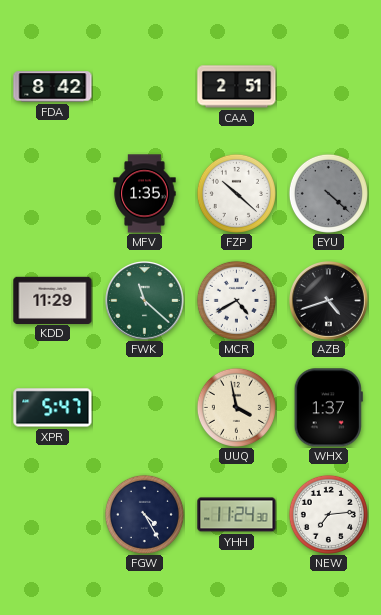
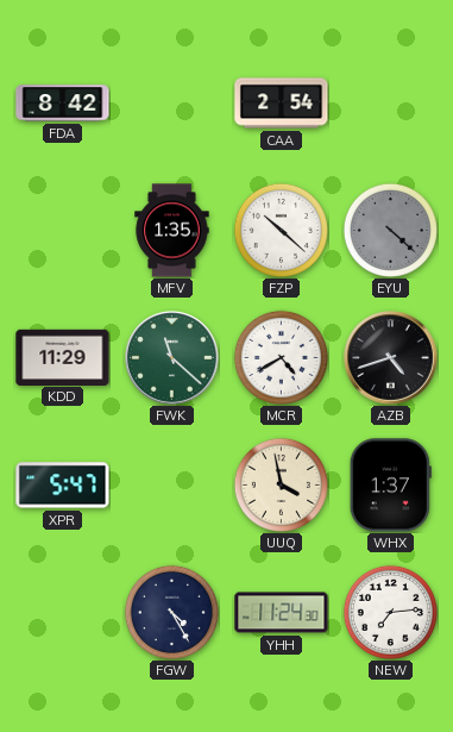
CAA: 2:51 -> 2:54 (282, 104)
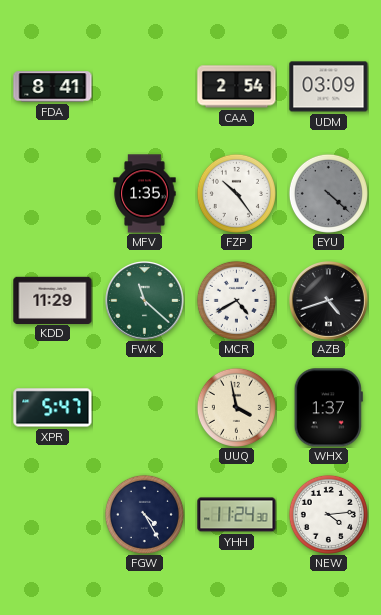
FDA: 8:42 -> 8:41 (53, 87)
UDM: none -> 03:09 (329, 87)
FZP: 10:22 -> 10:24 (236, 193)
NEW: 7:14 -> 4:14 (328, 514)
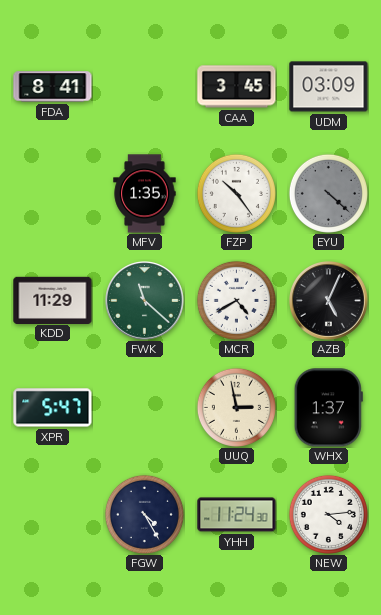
CAA: 2:54 -> 3:45 (237, 87)
AZB: 4:42 -> 5:04 (329, 301)
UUQ: 3:58 -> 2:58 (236, 407)
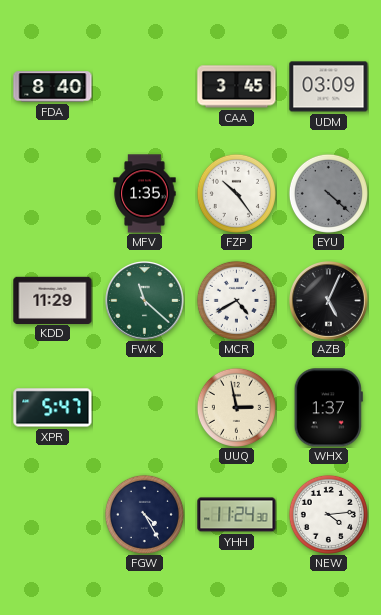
FDA: 8:41 -> 8:40 (53, 87)
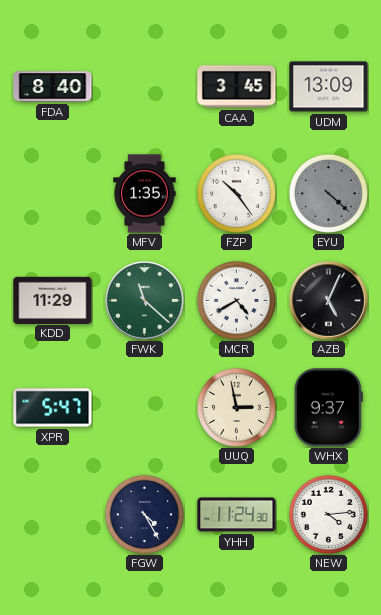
UDM: 03:09 -> 13:09 (329, 87)
WHX: 1:37 -> 9:37 (328, 408)
